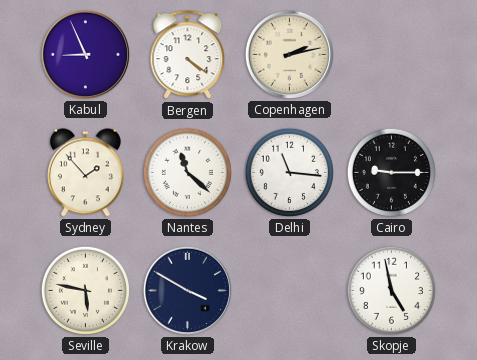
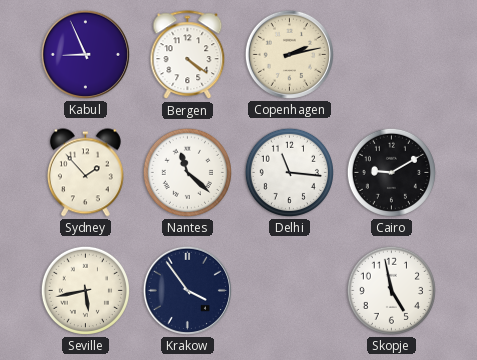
Cairo: 9:15 -> 9:10 (391, 172)
Seville: 5:47 -> 5:43 (85, 290)
Krakow: 3:50 -> 3:54 (187, 290)
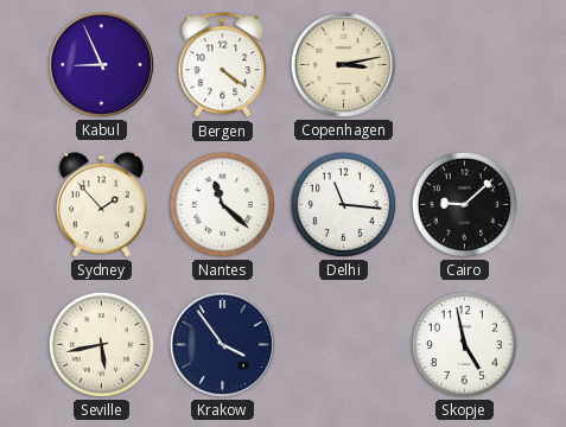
Copenhagen: 2:13 -> 3:13 (343, 64)
Cairo: 9:10 -> 9:08 (464, 204)
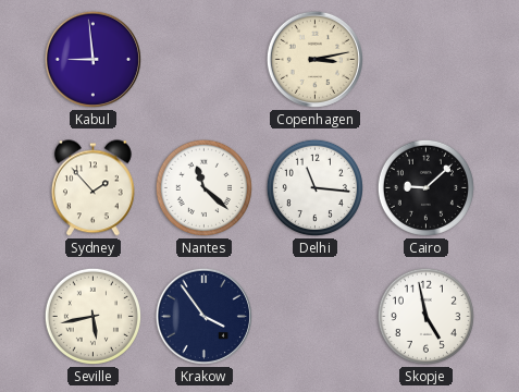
Kabul: 8:56 -> 8:59 (92, 59)
Bergen: 4:21 -> none (223, 65)
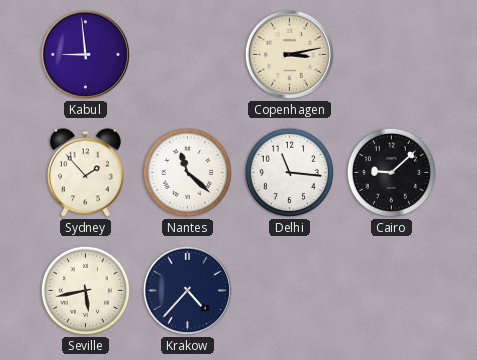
Krakow: 3:54 -> 4:37 (187, 290)
Skopje: 4:58 -> none (425, 316)
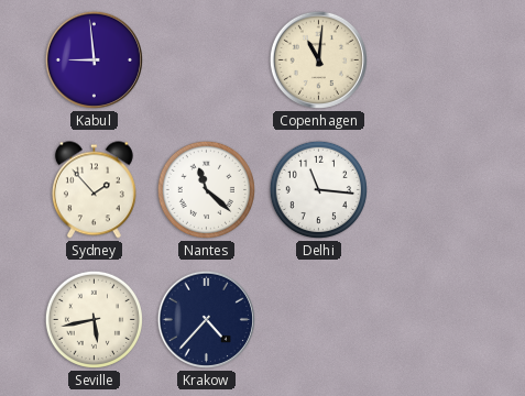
Copenhagen: 3:13 -> 11:01 (318, 59)
Cairo: 9:08 -> none (391, 172)
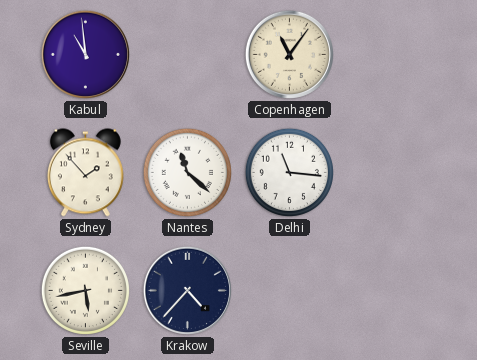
Kabul: 8:59 -> 10:59 (85, 54)
Copenhagen: 11:01 -> 11:06 (289, 54)
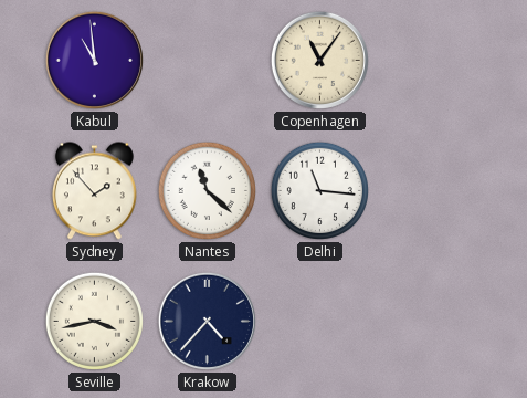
Seville: 5:43 -> 3:43 (94, 321)
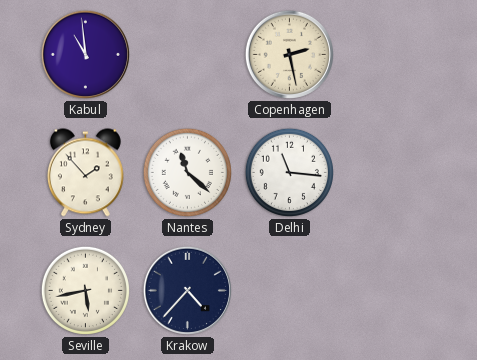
Copenhagen: 11:06 -> 2:28 (289, 54)
Seville: 3:43 -> 5:43 (85, 290)
